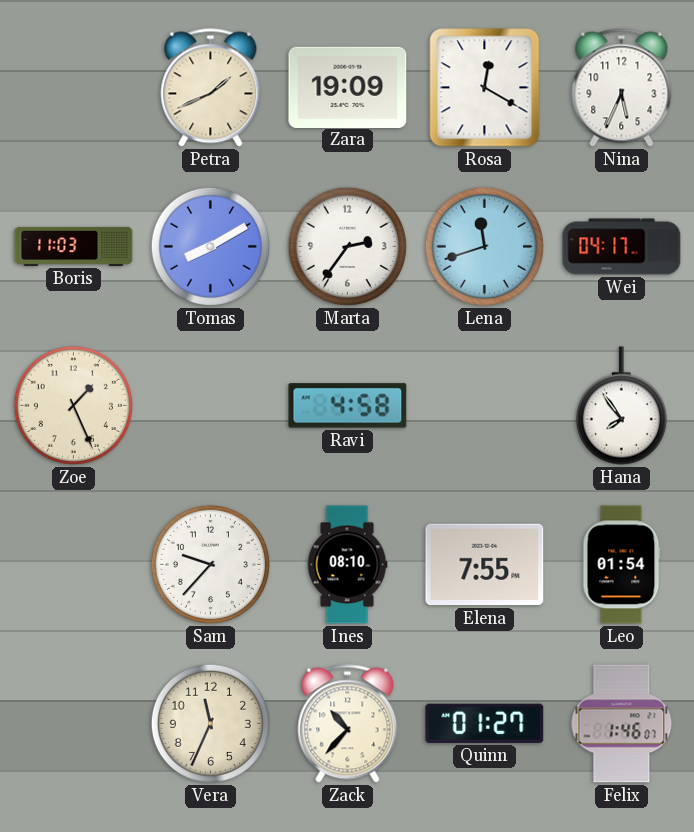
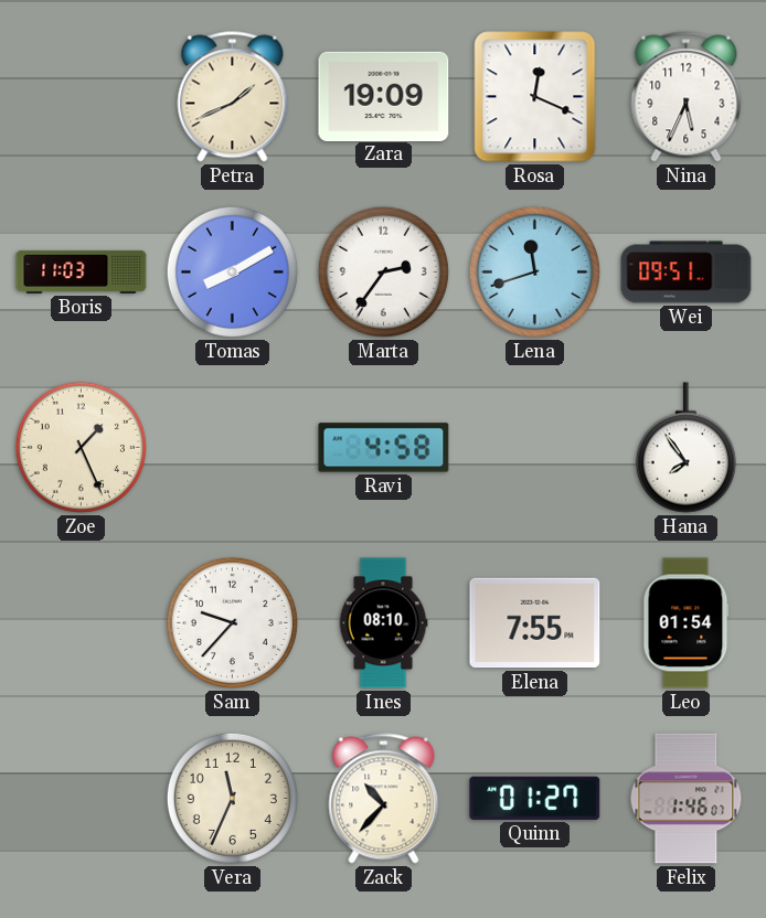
Rosa: 12:20 -> 12:19 (535, 97)
Wei: 04:17 -> 09:51 (687, 273)
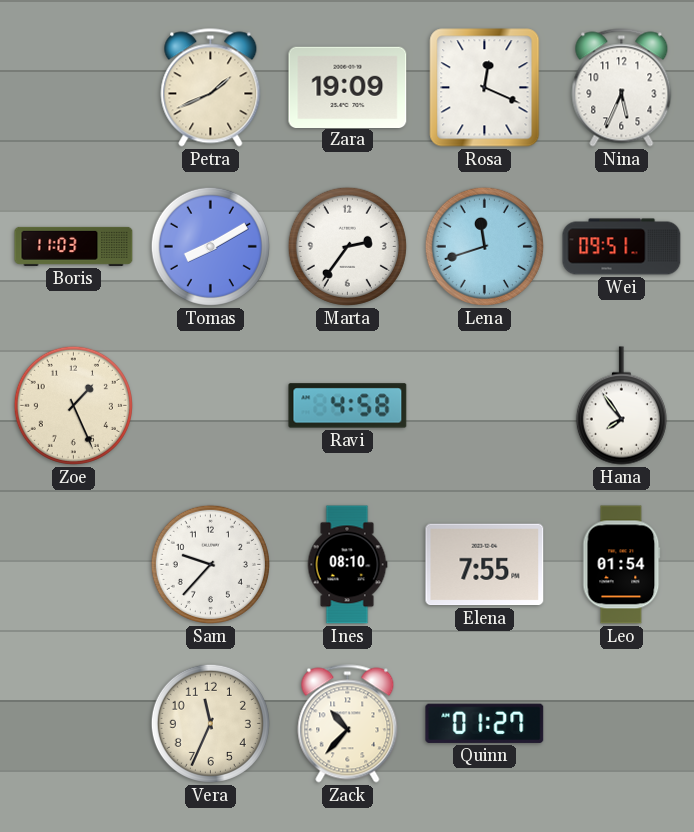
Felix: 1:46 -> none (687, 799)
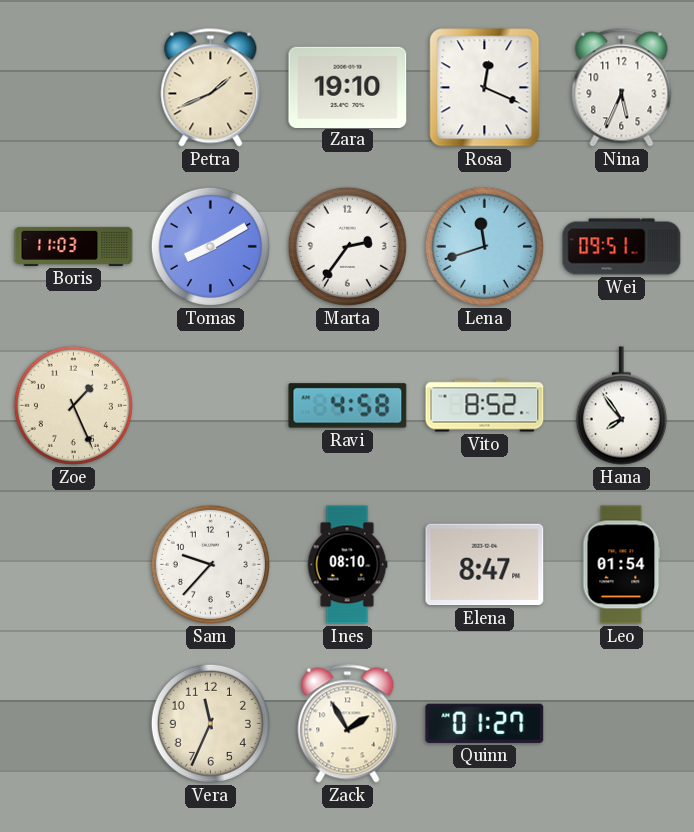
Zara: 19:09 -> 19:10 (348, 87)
Vito: none -> 8:52 (485, 406)
Elena: 7:55 -> 8:47 (485, 565)
Zack: 10:37 -> 1:55 (348, 724)
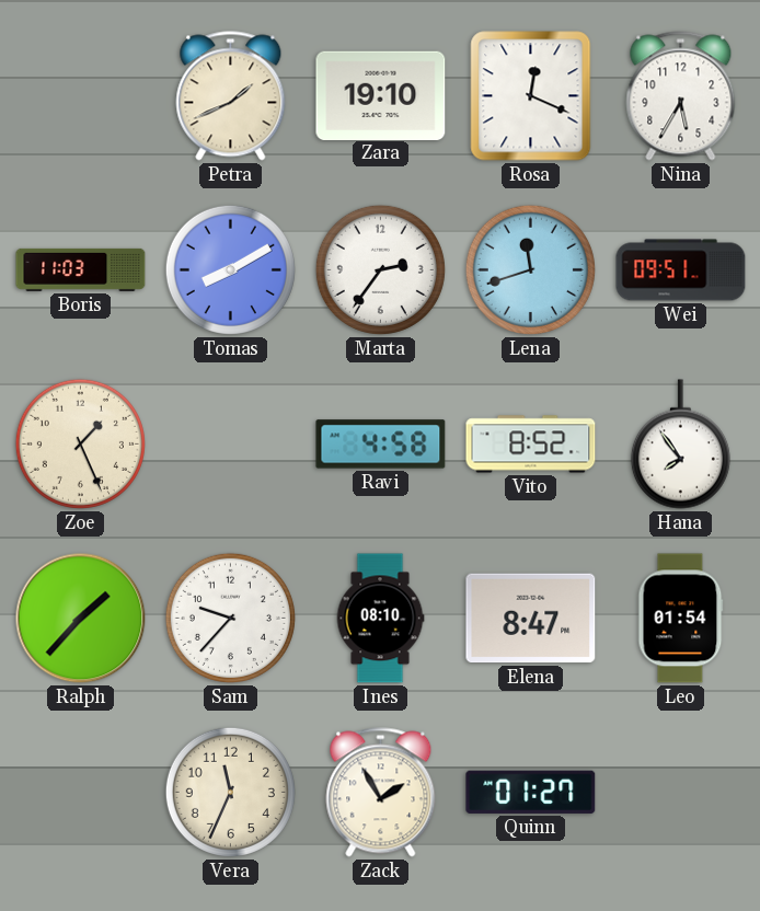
Nina: 5:34 -> 5:35 (681, 96)
Ralph: none -> 1:37 (81, 619)
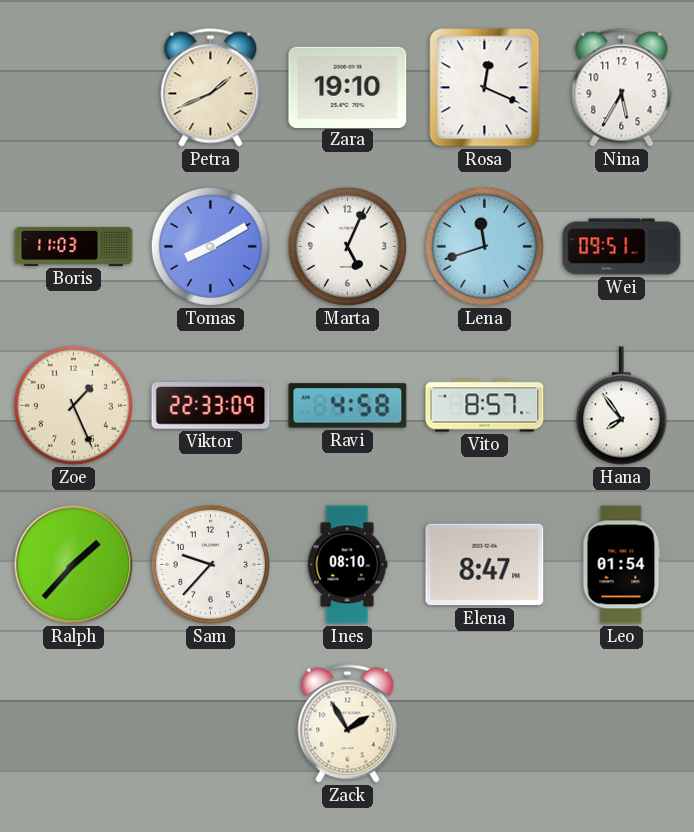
Marta: 2:36 -> 5:04 (347, 246)
Viktor: none -> 22:33 (211, 406)
Vito: 8:52 -> 8:57 (485, 406)
Vera: 11:34 -> none (230, 792)
Quinn: 01:27 -> none (531, 792)
